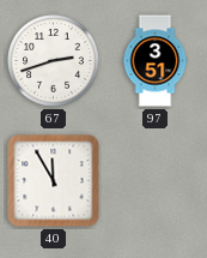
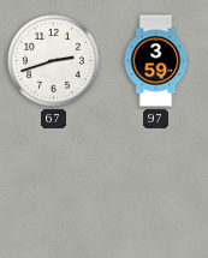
97: 3:51 -> 3:59 (156, 61)
40: 11:55 -> none (54, 181)
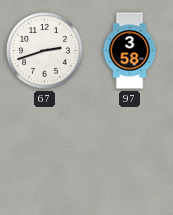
97: 3:59 -> 3:58 (130, 51)
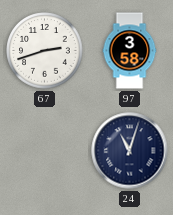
24: none -> 11:03 (130, 151)
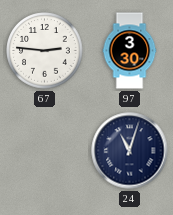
67: 2:42 -> 2:46 (45, 51)
97: 3:58 -> 3:30 (130, 51)
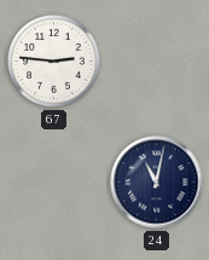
97: 3:30 -> none (130, 51)
24: 11:03 -> 11:02 (157, 183)
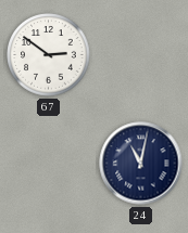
67: 2:46 -> 2:51 (49, 55)
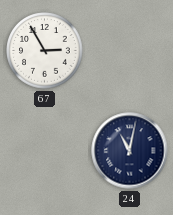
67: 2:51 -> 2:55 (45, 51)
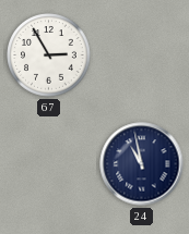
24: 11:02 -> 10:58 (142, 164)
